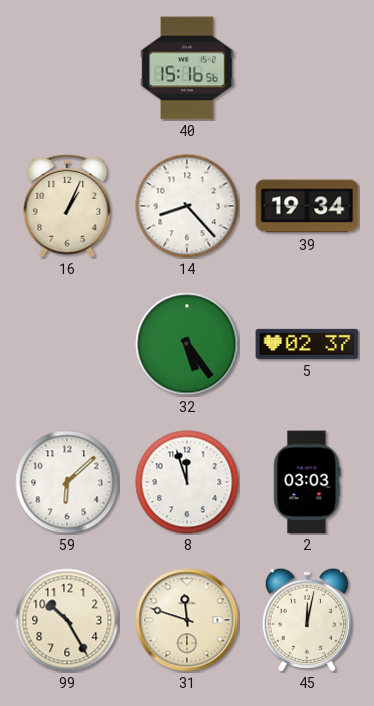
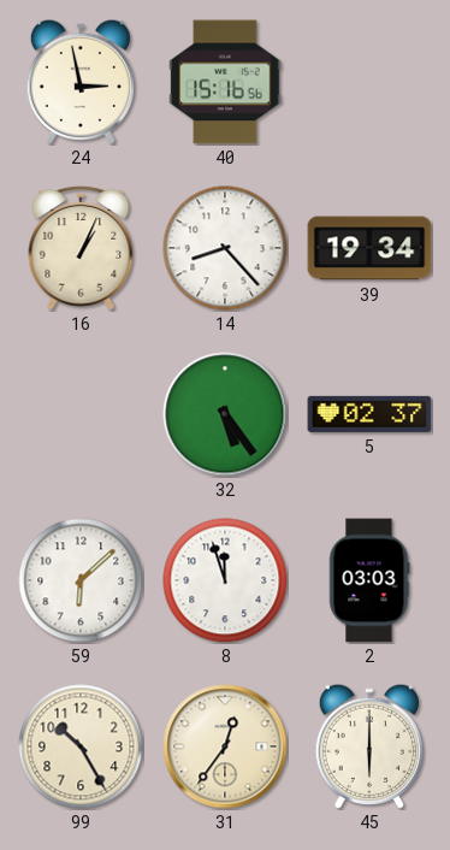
24: none -> 2:58 (81, 82)
31: 11:48 -> 12:36 (225, 746)
45: 12:02 -> 6:00 (369, 746)
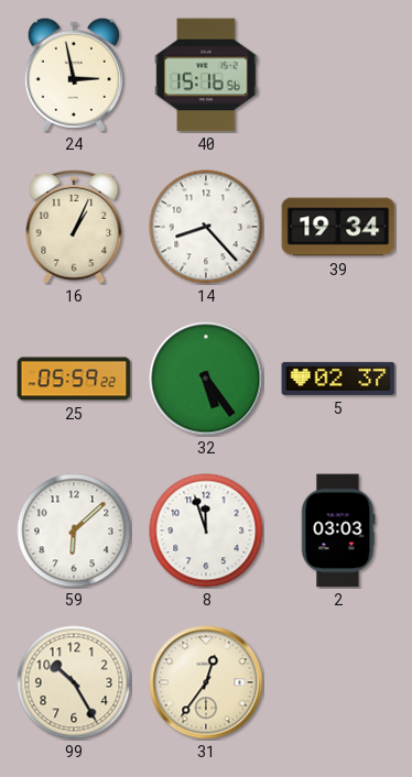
25: none -> 05:59 (74, 379)
45: 6:00 -> none (369, 746)
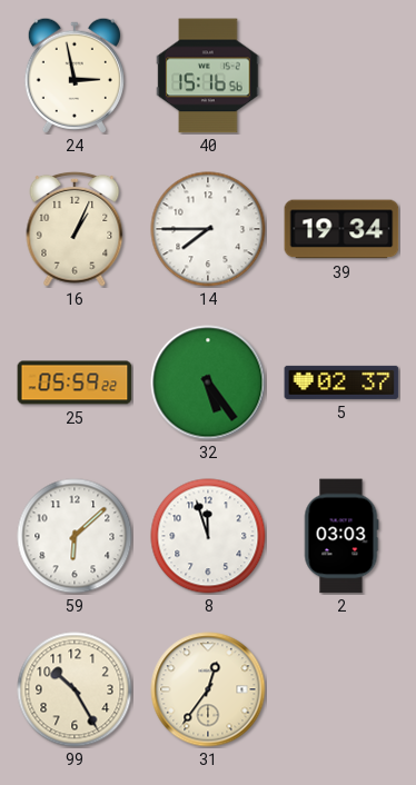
14: 8:23 -> 7:45 (208, 229)
